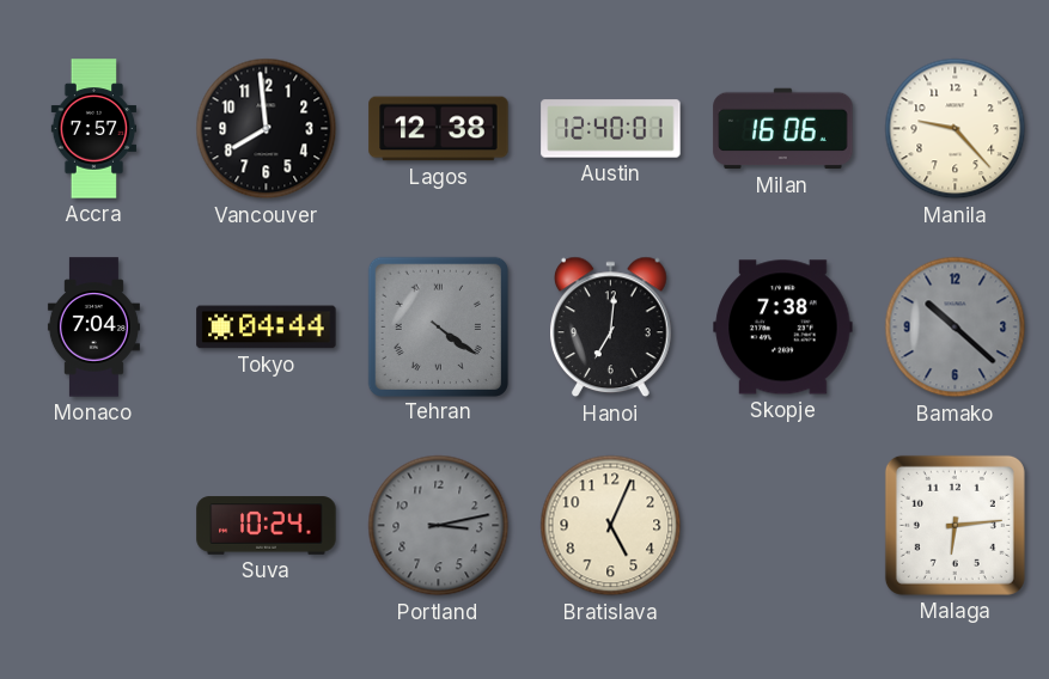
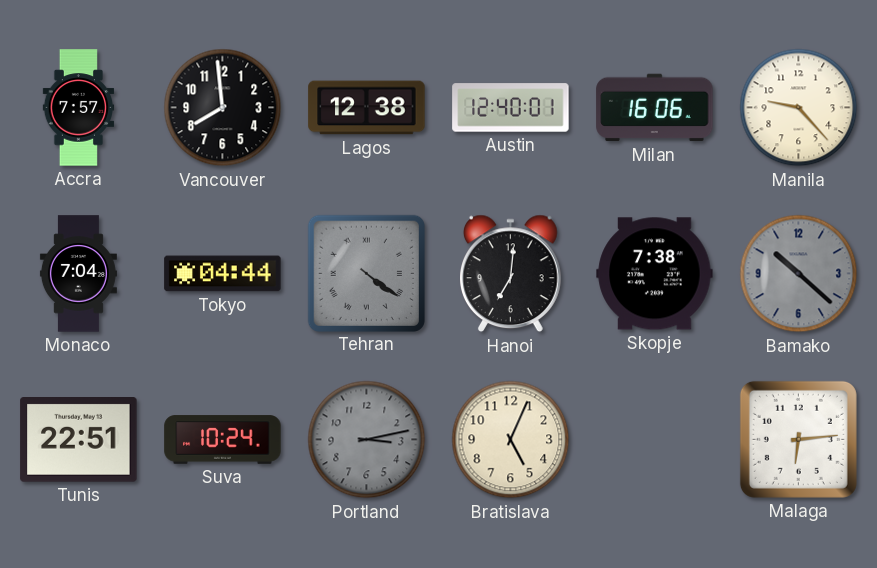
Tunis: none -> 22:51 (79, 440)
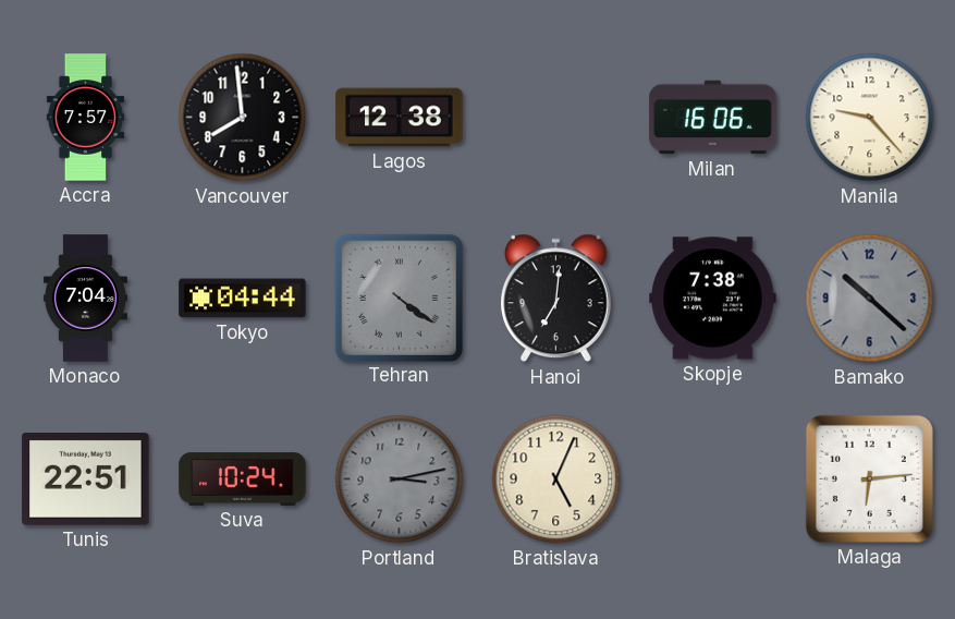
Austin: 12:40 -> none (511, 108)
